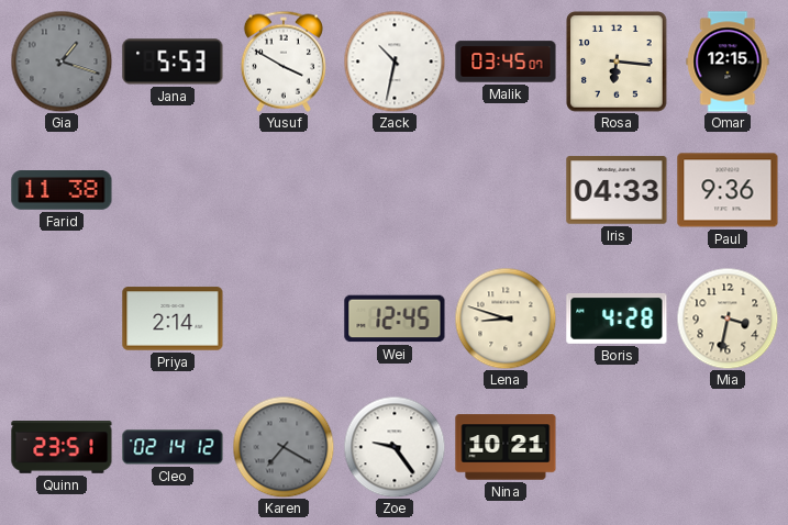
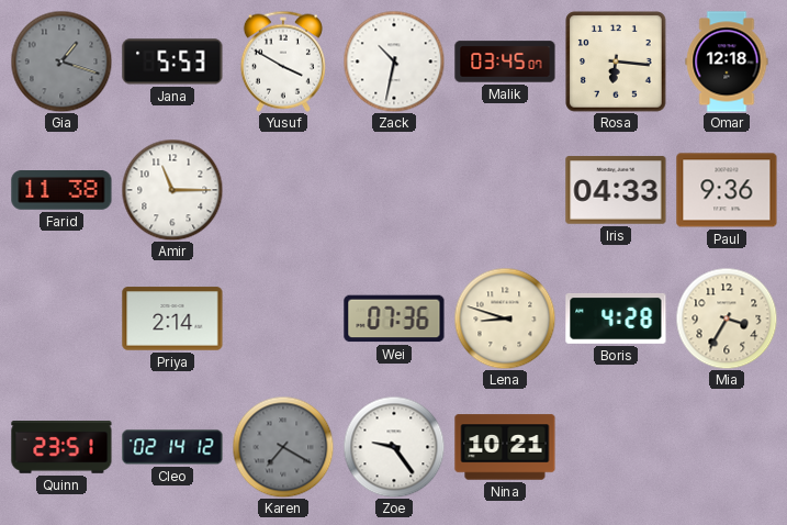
Omar: 12:15 -> 12:18 (727, 62)
Amir: none -> 11:15 (172, 190)
Wei: 12:45 -> 07:36 (394, 319)
Mia: 3:32 -> 3:35 (727, 319)
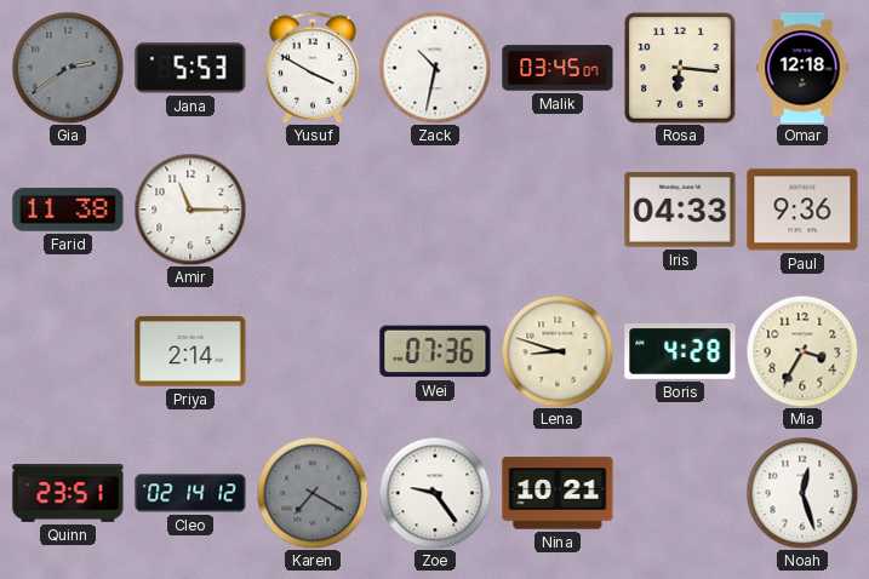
Gia: 1:18 -> 2:39 (68, 68)
Noah: none -> 12:27 (802, 493)
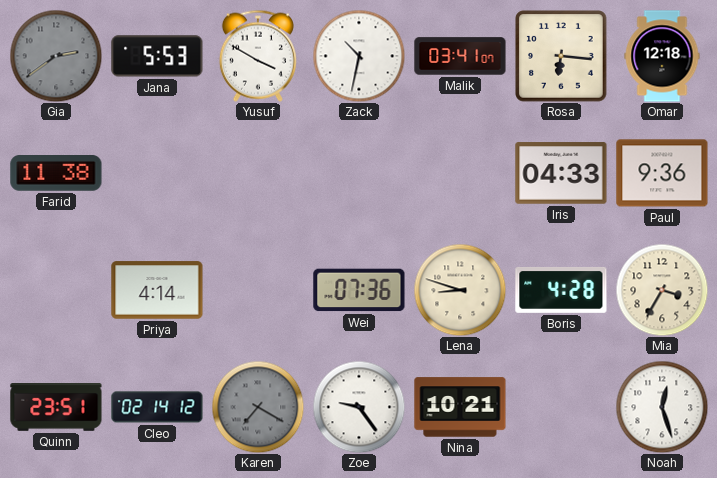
Malik: 03:45 -> 03:41 (460, 56)
Amir: 11:15 -> none (190, 210)
Priya: 2:14 -> 4:14 (157, 290)
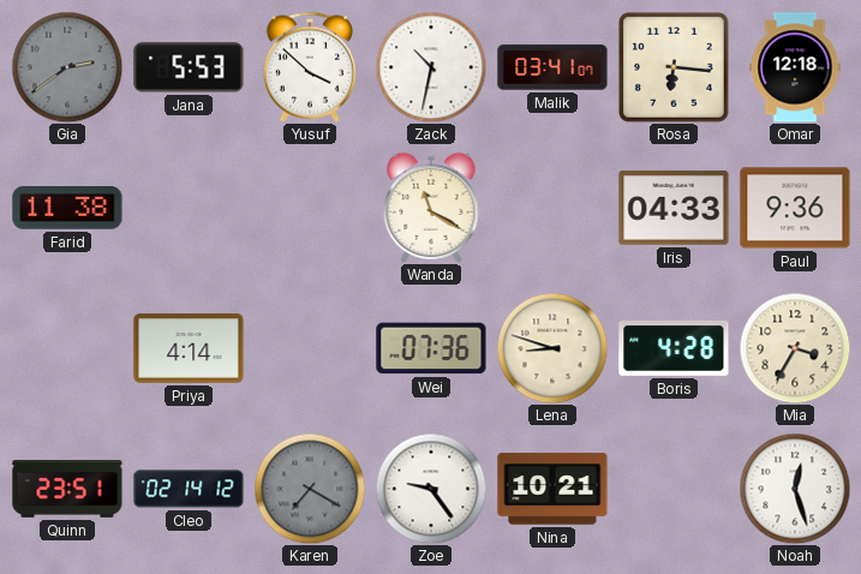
Yusuf: 3:50 -> 3:52 (310, 67)
Wanda: none -> 11:20 (431, 208)
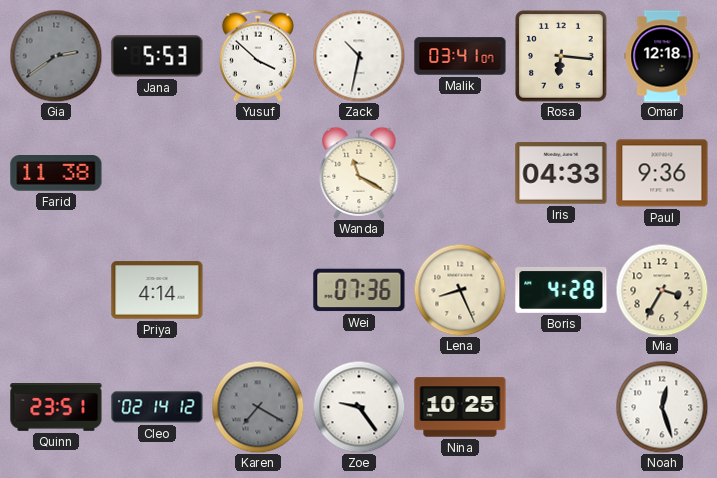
Lena: 8:48 -> 8:26 (460, 290)
Nina: 10:21 -> 10:25 (460, 407)
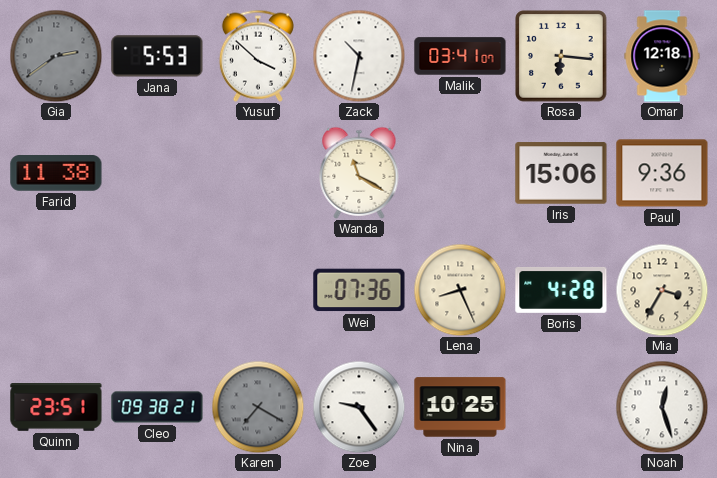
Iris: 04:33 -> 15:06 (561, 173)
Priya: 4:14 -> none (157, 290)
Cleo: 02:14 -> 09:38 (157, 407)
